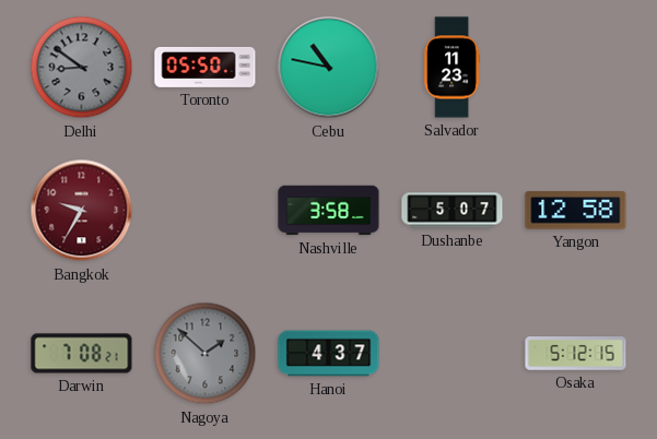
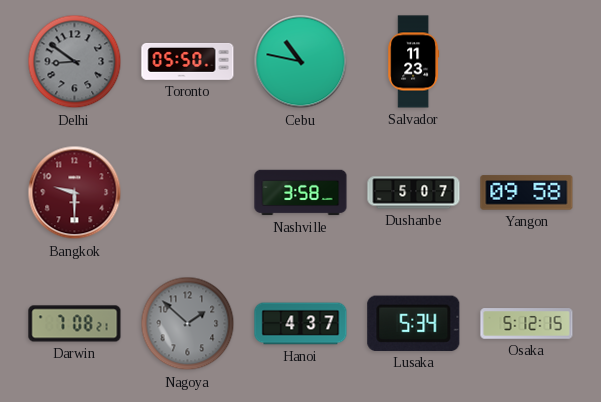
Bangkok: 9:35 -> 9:30 (75, 193)
Yangon: 12:58 -> 09:58 (527, 193)
Lusaka: none -> 5:34 (414, 323)
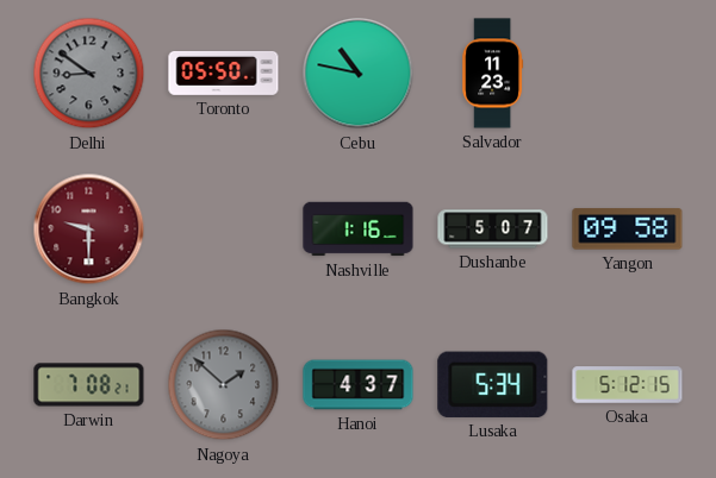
Nashville: 3:58 -> 1:16 (359, 229)
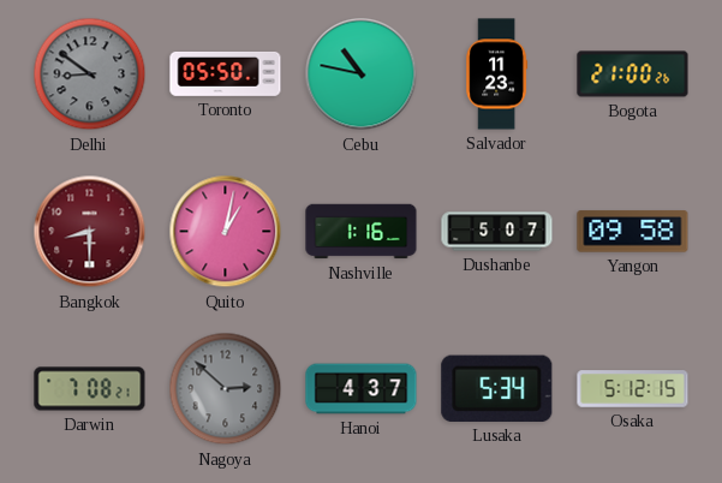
Bogota: none -> 21:00 (633, 74)
Bangkok: 9:30 -> 8:30 (90, 232)
Quito: none -> 1:02 (226, 232)
Nagoya: 1:52 -> 2:52 (226, 389)
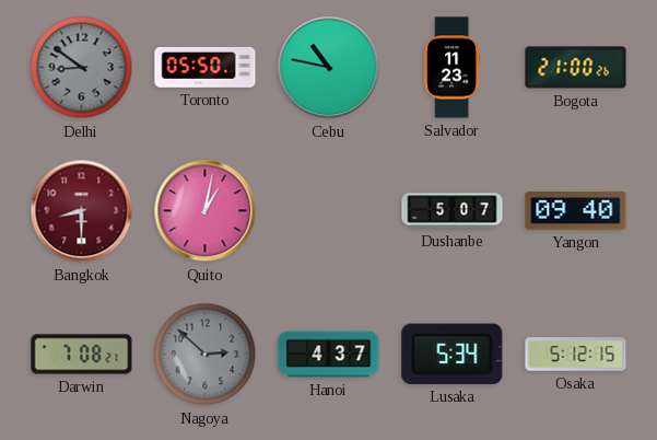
Nashville: 1:16 -> none (362, 232)
Yangon: 09:58 -> 09:40 (576, 211)
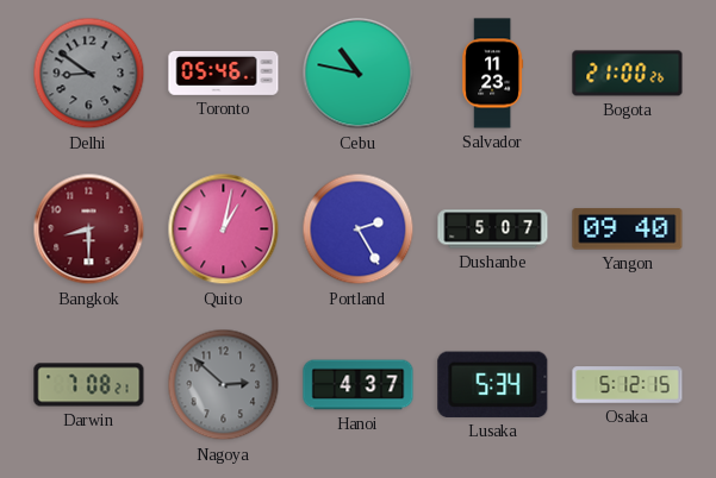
Toronto: 05:50 -> 05:46 (224, 73)
Portland: none -> 2:25 (359, 229)
